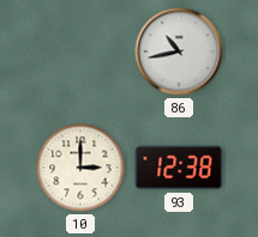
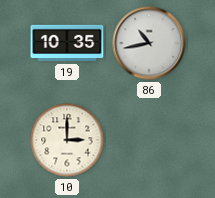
19: none -> 10:35 (67, 43)
93: 12:38 -> none (179, 168)
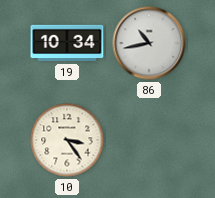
19: 10:35 -> 10:34 (67, 43)
10: 3:00 -> 3:24 (67, 140)
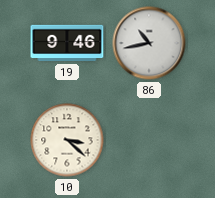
19: 10:34 -> 9:46 (67, 43)
10: 3:24 -> 3:22 (67, 140)
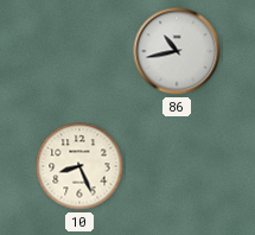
19: 9:46 -> none (67, 43)
10: 3:22 -> 8:26 (79, 166)
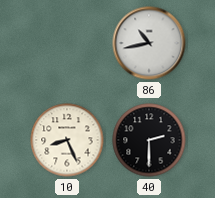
40: none -> 2:30 (149, 140)
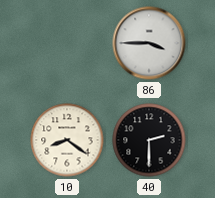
86: 10:43 -> 3:45 (149, 43)
10: 8:26 -> 8:21 (67, 140)
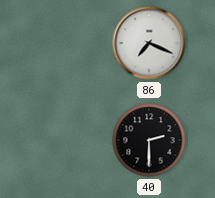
86: 3:45 -> 7:19 (149, 43)
10: 8:21 -> none (67, 140)
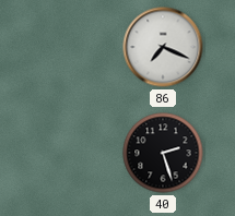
40: 2:30 -> 2:27 (163, 153)
